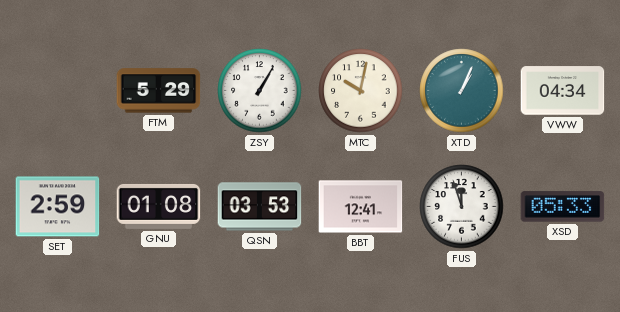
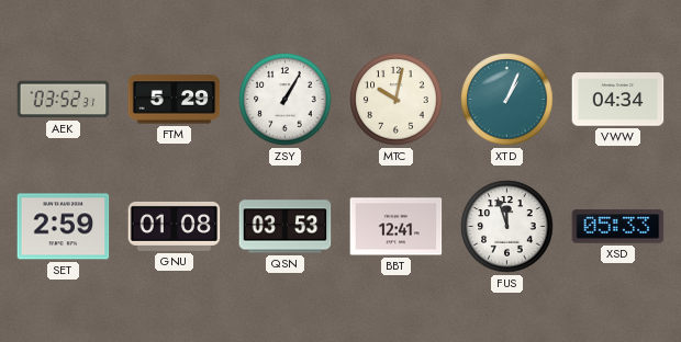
AEK: none -> 03:52 (64, 100)
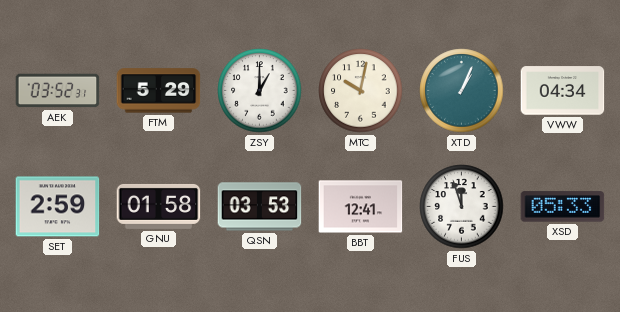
ZSY: 1:05 -> 1:00 (260, 91)
GNU: 01:08 -> 01:58 (159, 206)
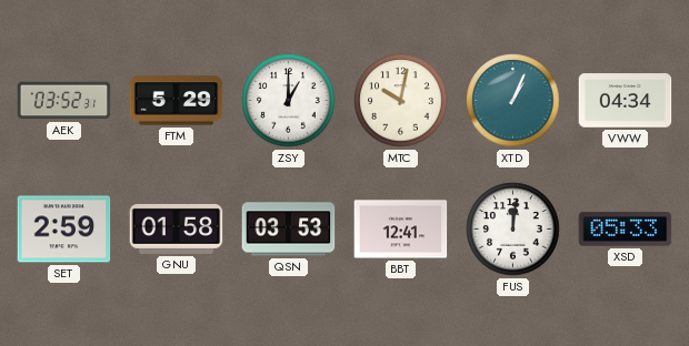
FUS: 11:57 -> 12:01 (513, 230)
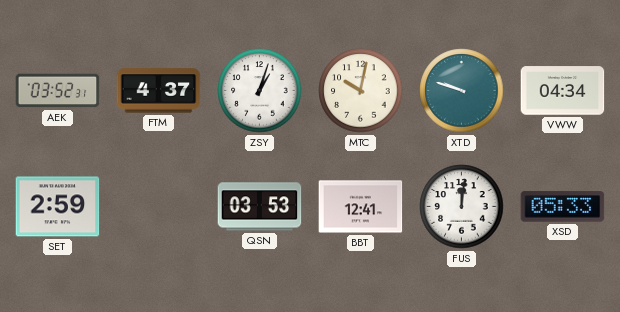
FTM: 5:29 -> 4:37 (159, 91)
ZSY: 1:00 -> 1:03 (260, 91)
XTD: 1:04 -> 9:48 (462, 91)
GNU: 01:58 -> none (177, 228)
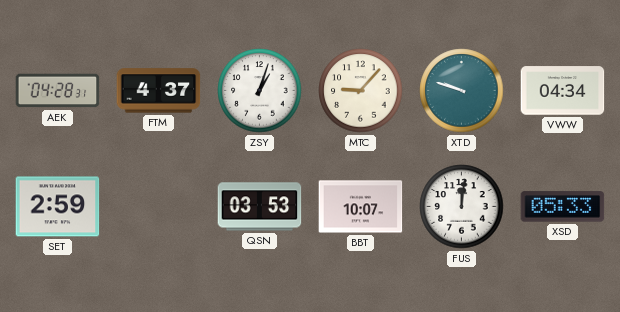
AEK: 03:52 -> 04:28 (58, 91)
MTC: 10:02 -> 9:07 (361, 91)
BBT: 12:41 -> 10:07 (361, 207)
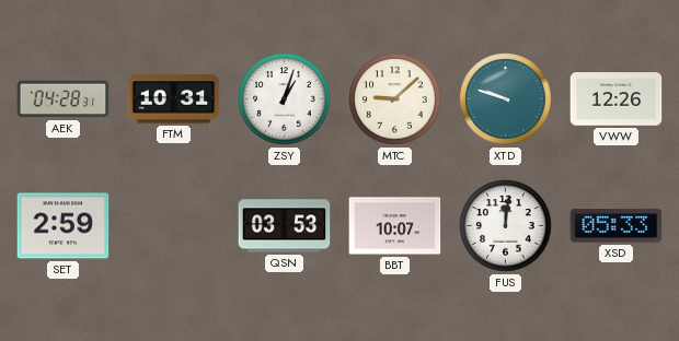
FTM: 4:37 -> 10:31 (174, 99)
MTC: 9:07 -> 9:08 (395, 99)
VWW: 04:34 -> 12:26 (617, 99)
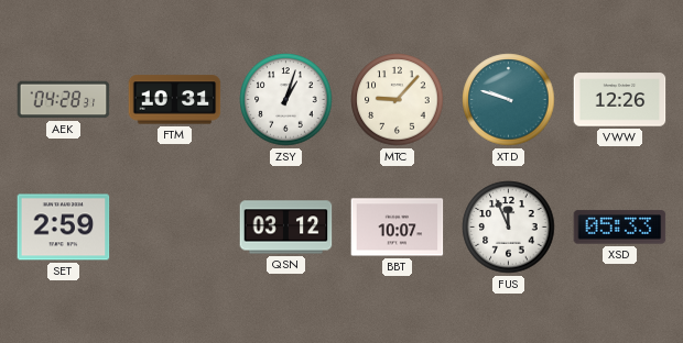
MTC: 9:08 -> 9:07 (398, 100)
QSN: 03:53 -> 03:12 (286, 228)
FUS: 12:01 -> 11:56 (509, 228)
